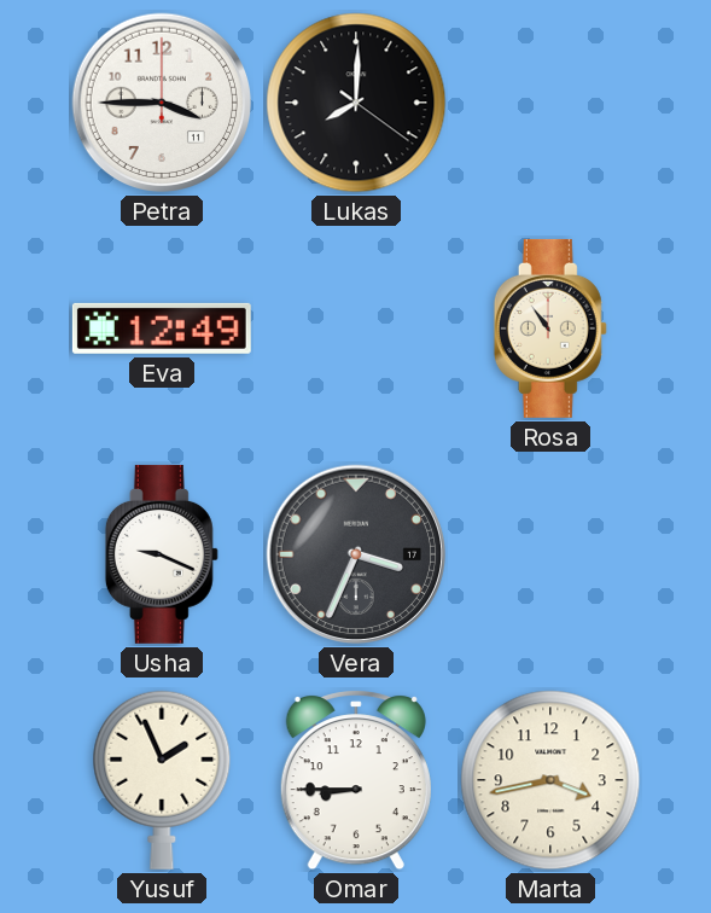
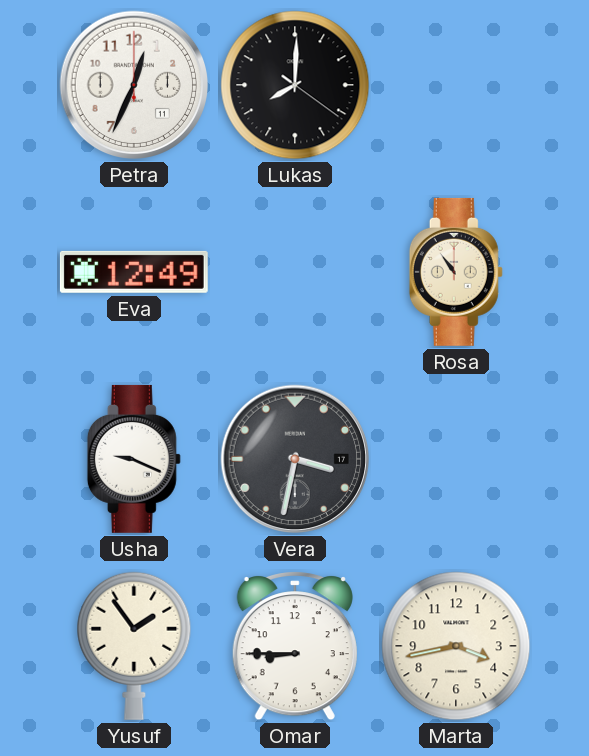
Petra: 3:45 -> 12:34 (134, 85)
Vera: 3:34 -> 3:32 (295, 459)
Yusuf: 1:56 -> 1:54 (134, 646)
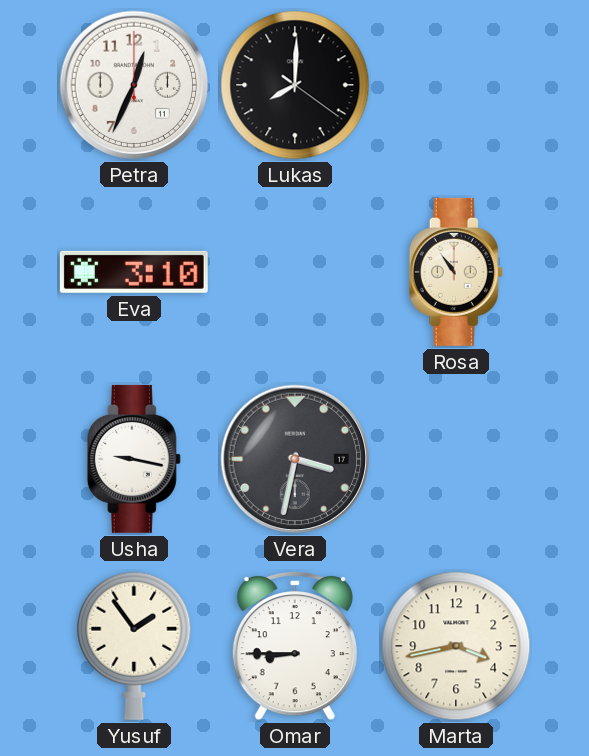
Eva: 12:49 -> 3:10 (134, 272)
Usha: 9:19 -> 9:17 (134, 459)
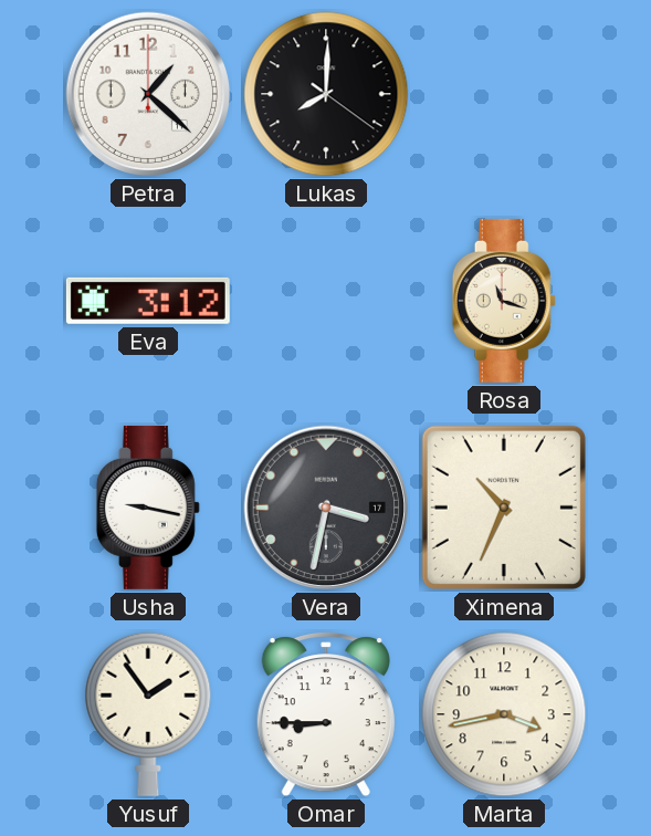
Petra: 12:34 -> 1:22 (148, 94)
Eva: 3:10 -> 3:12 (148, 301)
Rosa: 10:54 -> 11:18 (504, 301)
Ximena: none -> 10:34 (504, 508)
